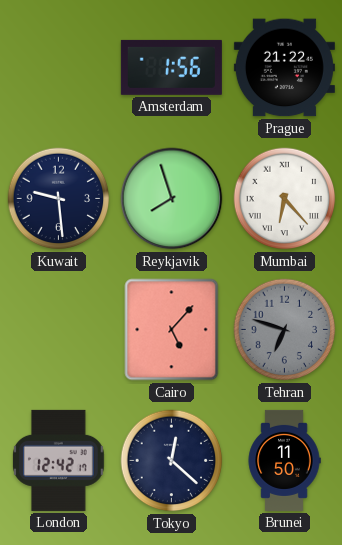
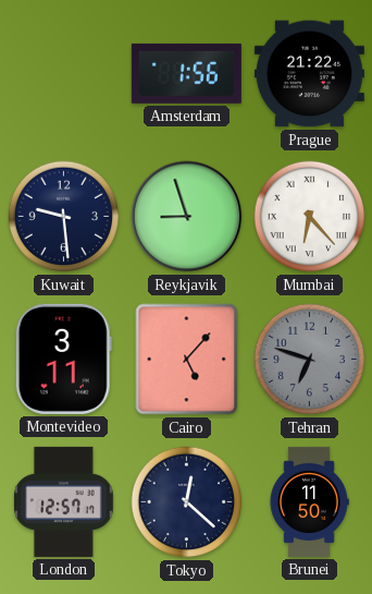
Reykjavik: 7:57 -> 8:57 (187, 217)
Montevideo: none -> 3:11 (63, 359)
London: 12:42 -> 12:57 (64, 501)
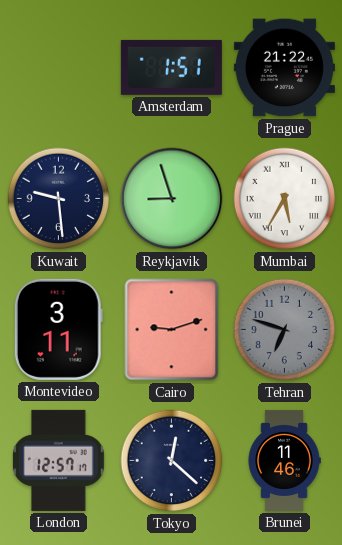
Amsterdam: 1:56 -> 1:51 (171, 67)
Mumbai: 6:23 -> 5:35 (285, 199)
Cairo: 5:07 -> 9:12 (172, 330)
Brunei: 11:50 -> 11:46 (284, 460)
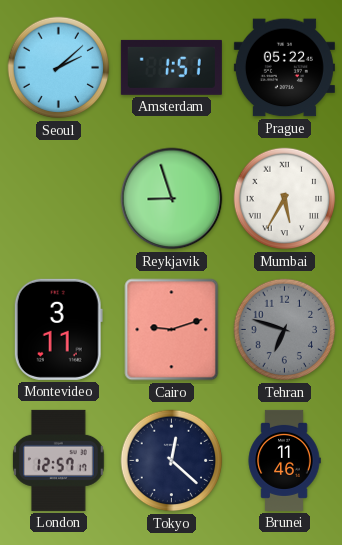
Seoul: none -> 2:08 (59, 68)
Prague: 21:22 -> 05:22 (284, 68)
Kuwait: 9:29 -> none (59, 199)
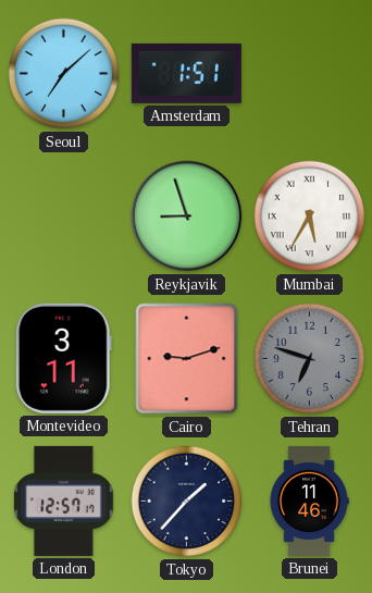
Seoul: 2:08 -> 7:08 (64, 74)
Prague: 05:22 -> none (284, 68)
Tokyo: 12:22 -> 1:37 (187, 502)
